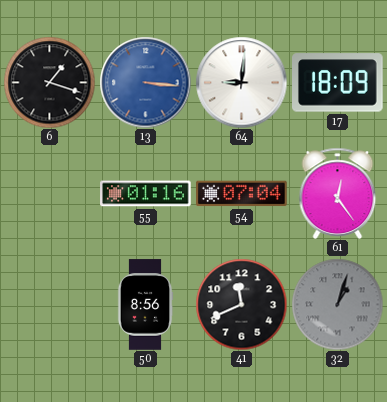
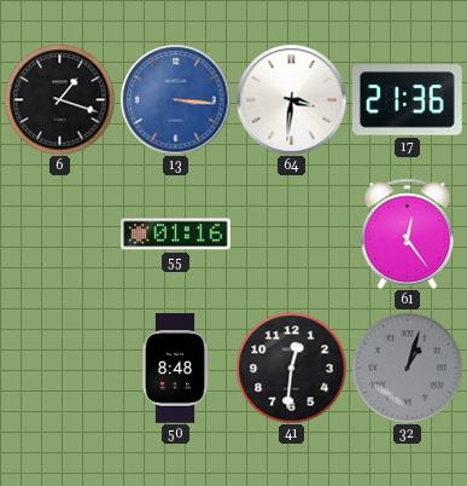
64: 9:01 -> 3:31 (291, 99)
17: 18:09 -> 21:36 (408, 100)
54: 07:04 -> none (242, 194)
50: 8:56 -> 8:48 (175, 369)
41: 11:41 -> 12:31 (291, 368)
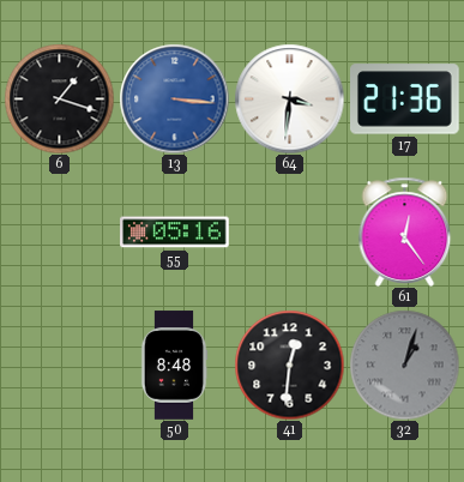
55: 01:16 -> 05:16 (175, 233)
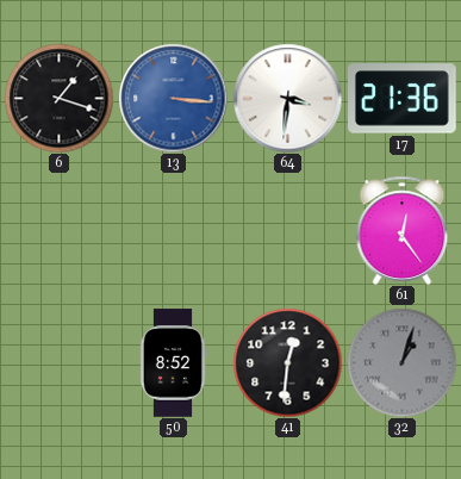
55: 05:16 -> none (175, 233)
50: 8:48 -> 8:52 (173, 363)
